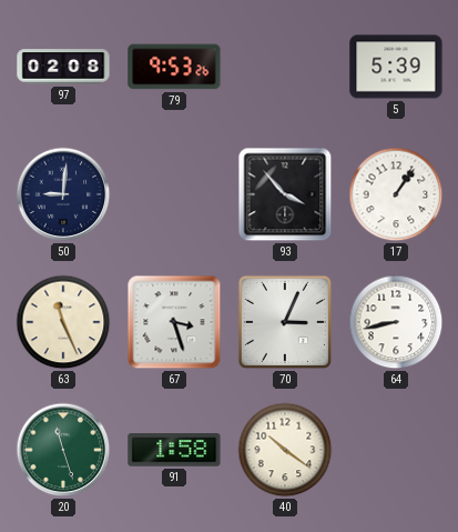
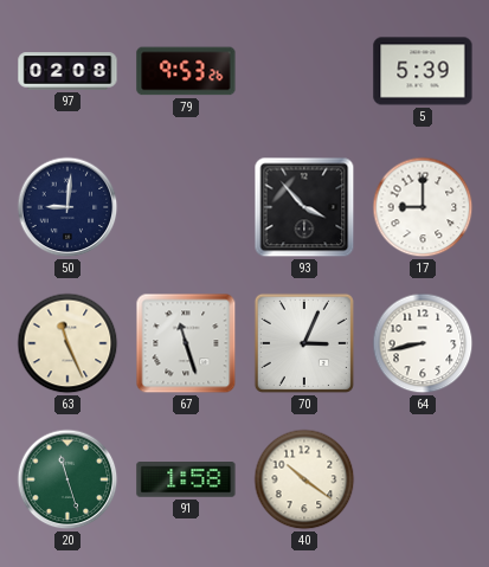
17: 1:06 -> 9:00 (423, 207)
67: 3:27 -> 11:27 (186, 343)
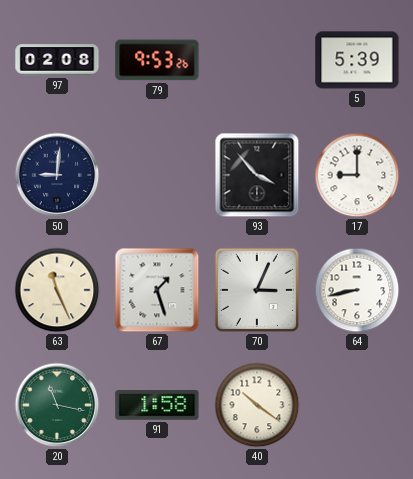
67: 11:27 -> 1:27 (157, 290)
20: 11:27 -> 11:17 (57, 405)
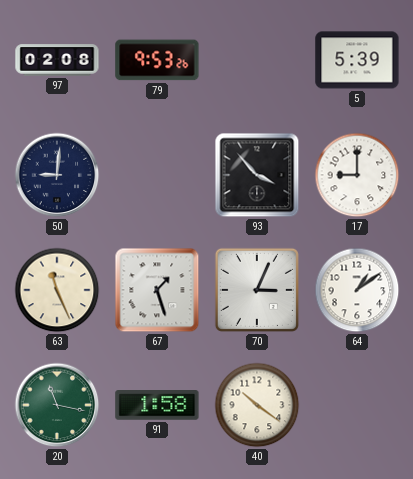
64: 8:43 -> 1:09 (357, 290)
